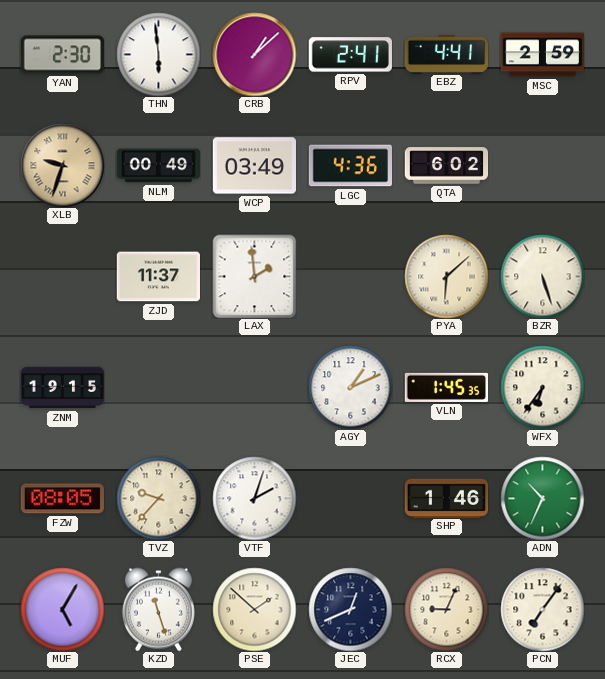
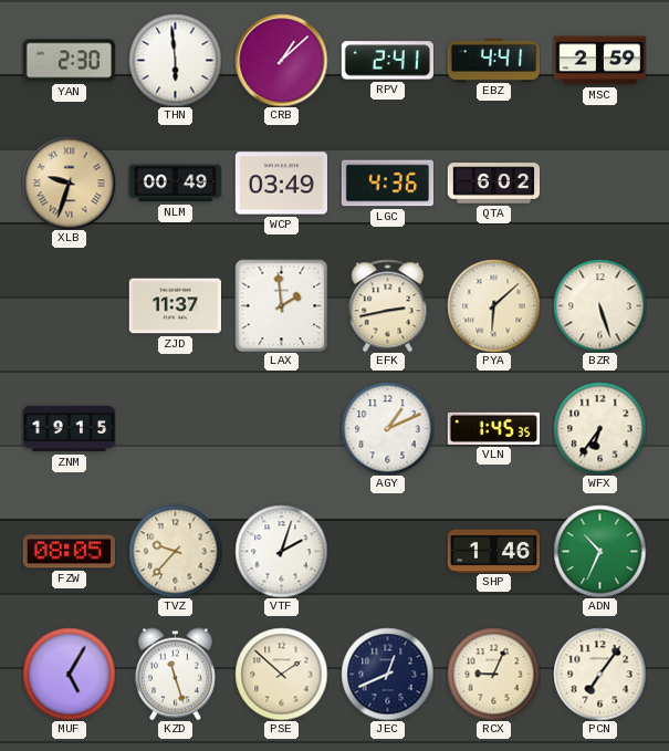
EFK: none -> 2:43 (388, 305)
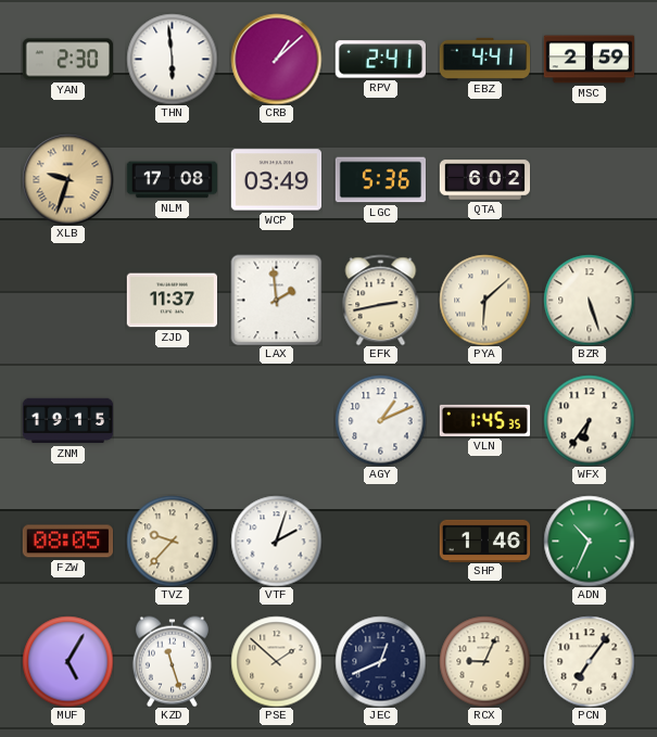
NLM: 00:49 -> 17:08 (172, 180)
LGC: 4:36 -> 5:36 (380, 180)
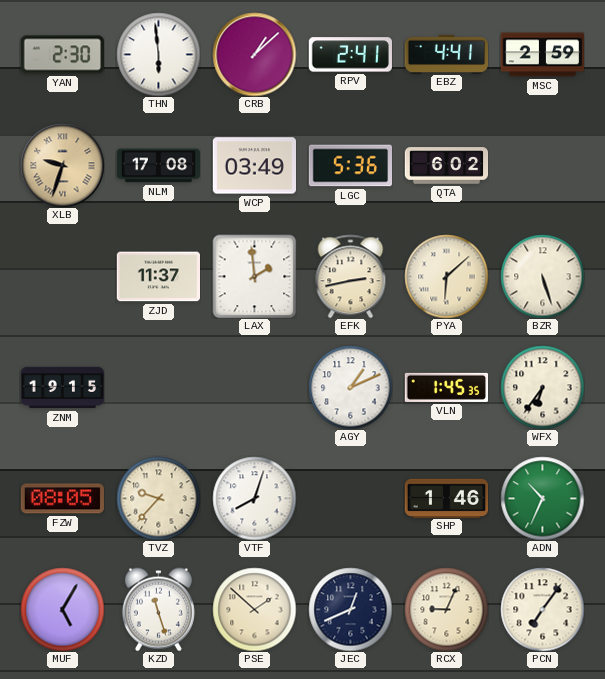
VTF: 2:03 -> 8:03 (254, 498)
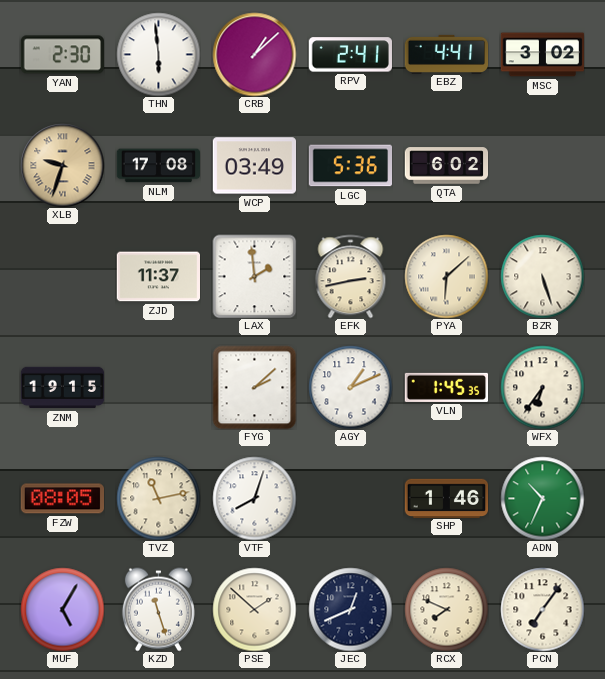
MSC: 2:59 -> 3:02 (542, 55)
FYG: none -> 2:08 (254, 387)
TVZ: 9:37 -> 11:13 (158, 498)
RCX: 9:04 -> 7:49 (446, 609)
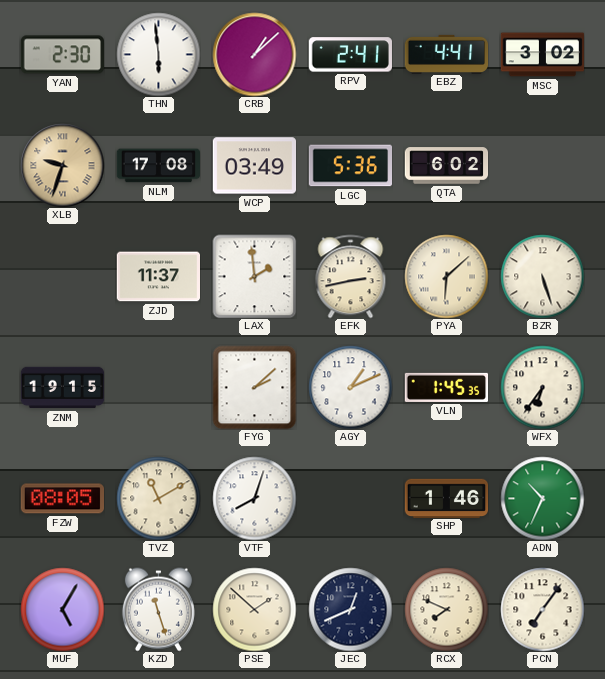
TVZ: 11:13 -> 11:10 (158, 498)
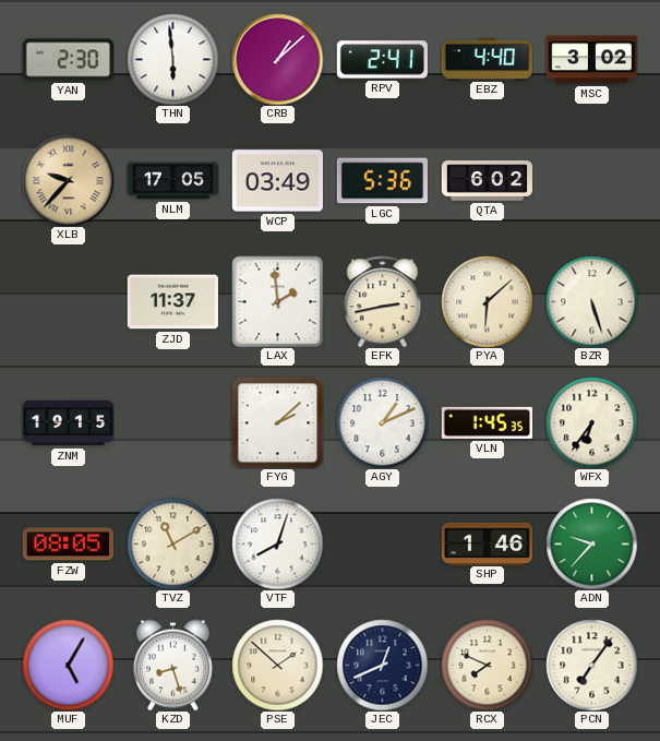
EBZ: 4:41 -> 4:40 (487, 59)
XLB: 9:33 -> 9:37 (68, 180)
NLM: 17:08 -> 17:05 (172, 181)
ADN: 10:34 -> 9:37 (591, 543)
KZD: 11:27 -> 8:27 (172, 665)
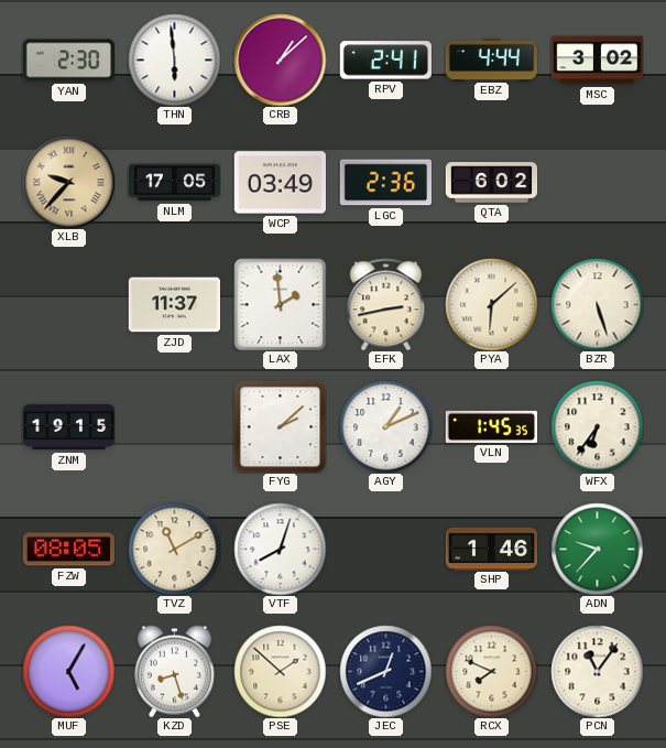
EBZ: 4:40 -> 4:44 (491, 59)
LGC: 5:36 -> 2:36 (385, 183)
PCN: 7:06 -> 11:06 (597, 671)
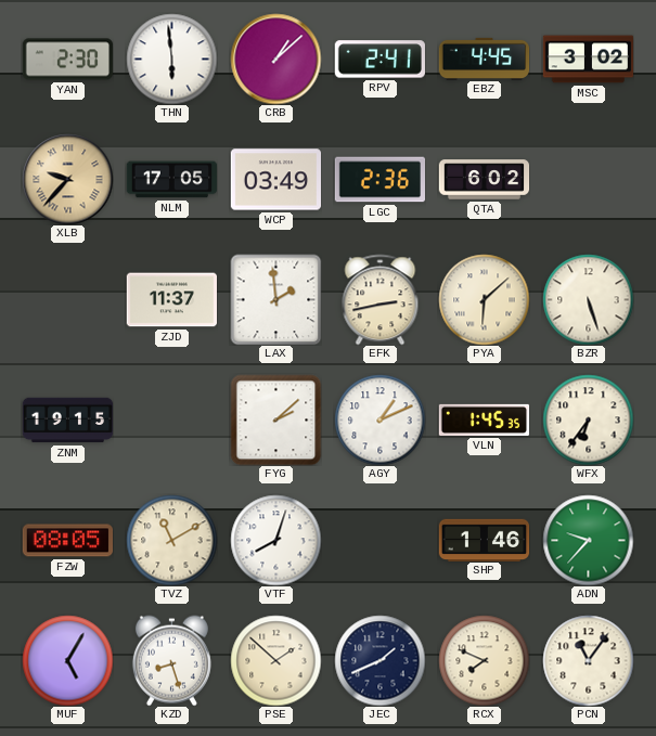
EBZ: 4:44 -> 4:45 (484, 59)
JEC: 12:41 -> 1:41 (380, 660)
